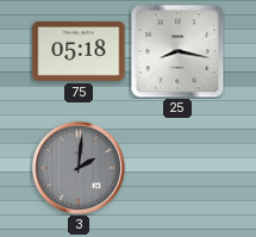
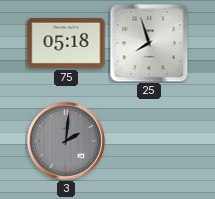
25: 8:17 -> 7:57 (149, 43)
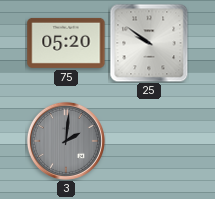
75: 05:18 -> 05:20 (66, 43)
25: 7:57 -> 9:51 (149, 43)
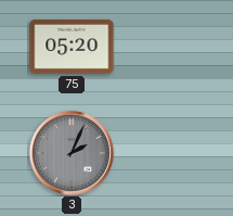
25: 9:51 -> none (149, 43)
3: 2:01 -> 2:04 (72, 153)
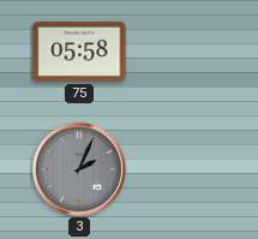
75: 05:20 -> 05:58 (79, 52)
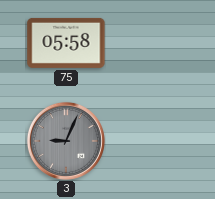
3: 2:04 -> 9:04 (66, 141)
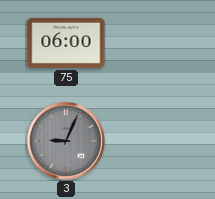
75: 05:58 -> 06:00 (66, 43)
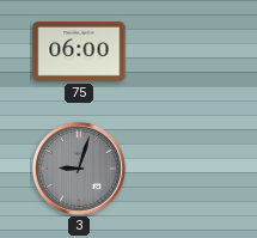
3: 9:04 -> 9:03 (79, 169)
